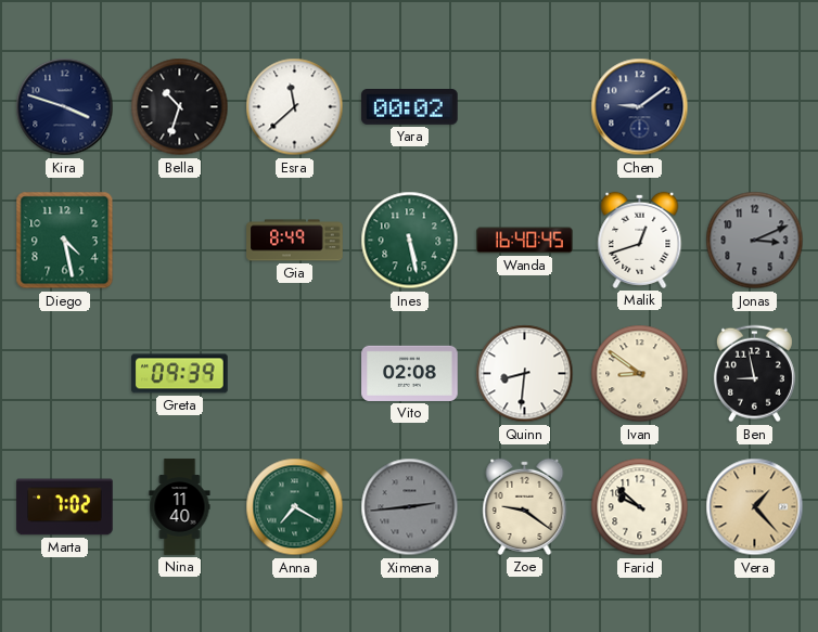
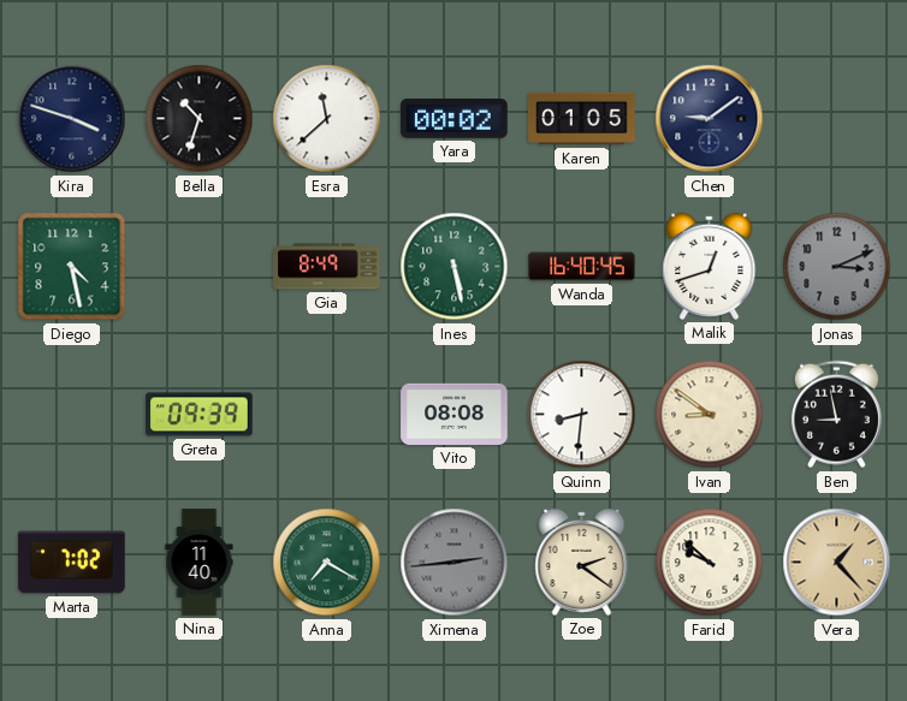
Karen: none -> 01:05 (582, 119)
Vito: 02:08 -> 08:08 (455, 414)
Zoe: 9:21 -> 2:21 (582, 562)
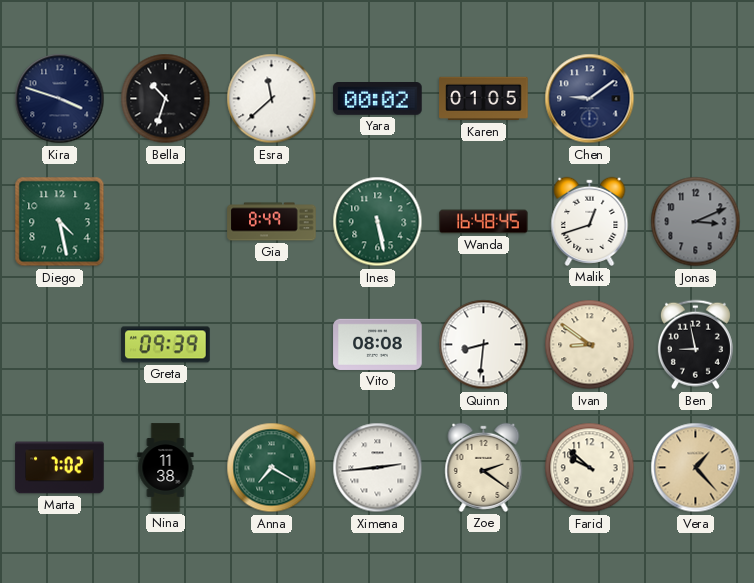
Wanda: 16:40 -> 16:48 (484, 222)
Nina: 11:40 -> 11:38 (166, 468)
Ximena dial: grey -> white (378, 468)
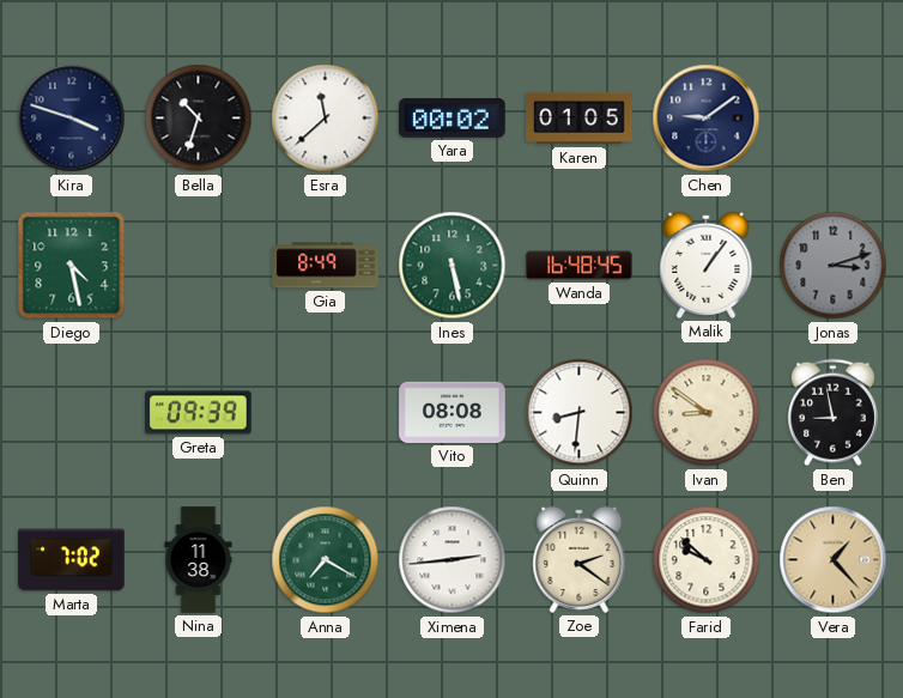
Malik: 12:42 -> 1:06 (707, 265)
Jonas: 3:11 -> 3:12 (834, 266)
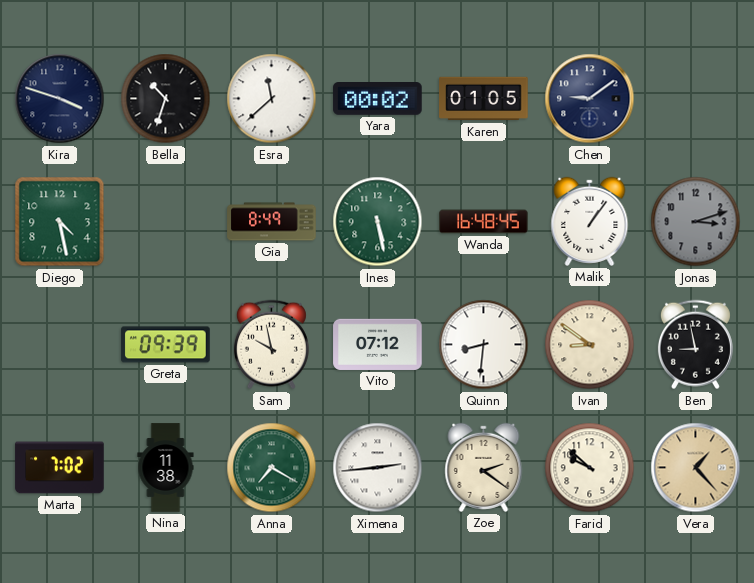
Sam: none -> 9:58 (271, 345)
Vito: 08:08 -> 07:12 (378, 344)
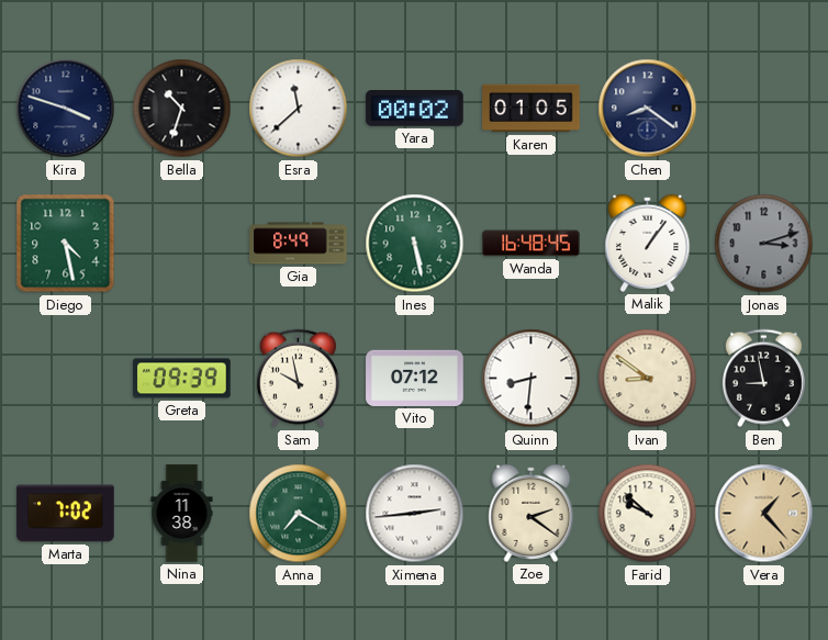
Chen: 9:09 -> 8:21 (648, 109)
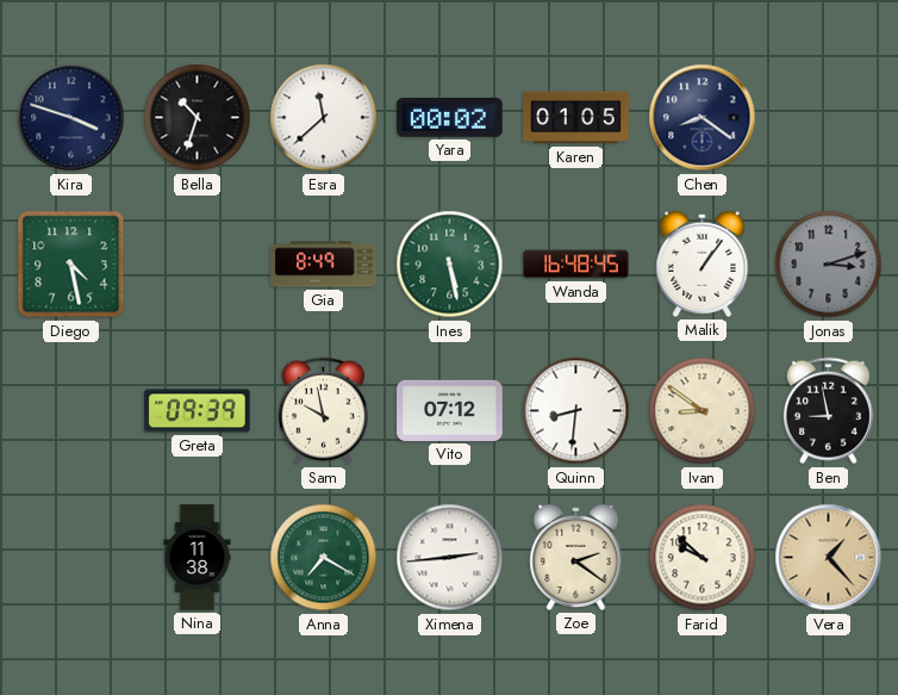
Marta: 7:02 -> none (66, 514)
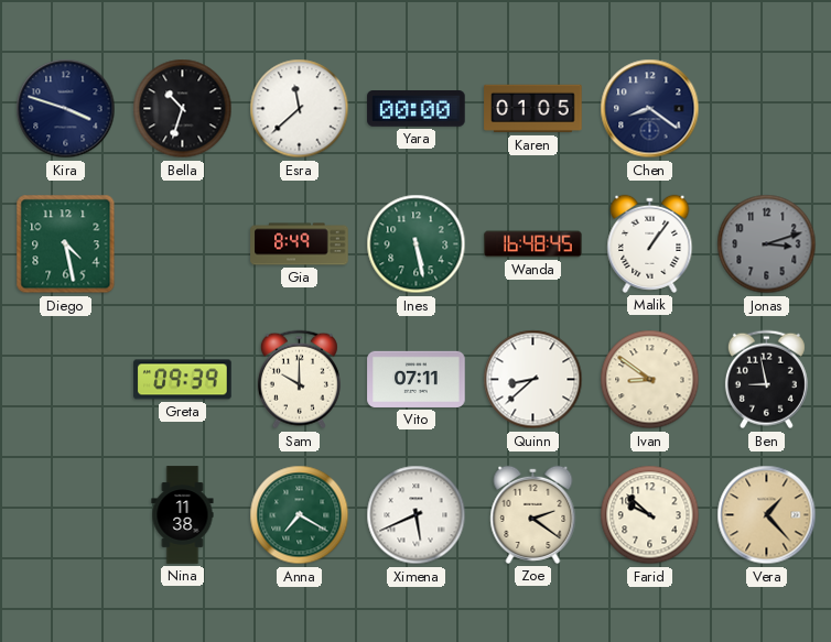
Yara: 00:02 -> 00:00 (417, 109)
Sam: 9:58 -> 10:00 (299, 380)
Vito: 07:12 -> 07:11 (417, 379)
Quinn: 8:31 -> 8:38 (533, 380)
Ximena: 2:44 -> 5:41 (417, 515)
